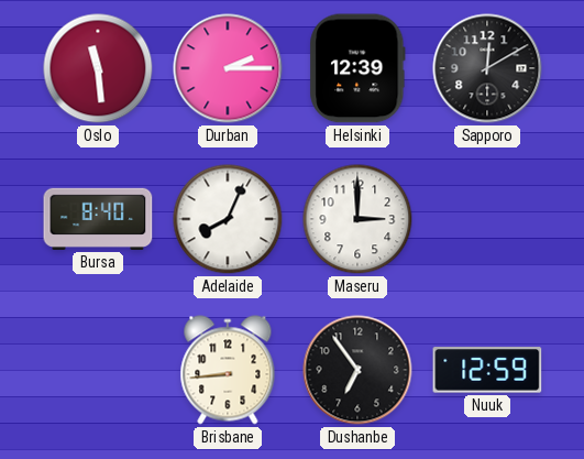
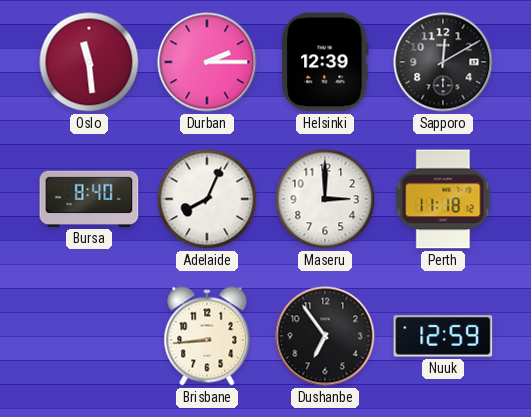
Perth: none -> 11:18 (443, 199)
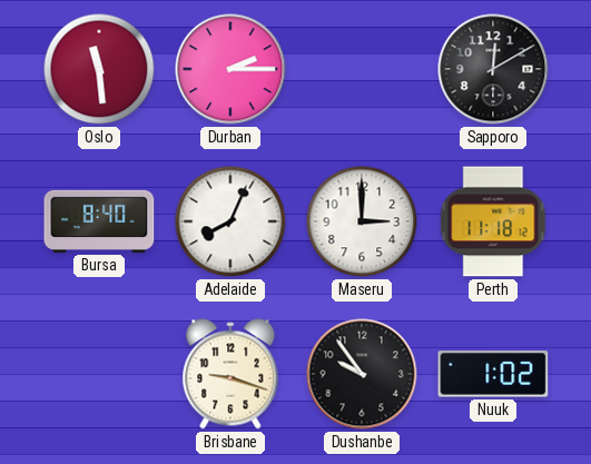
Helsinki: 12:39 -> none (325, 62)
Brisbane: 8:44 -> 9:18 (230, 374)
Dushanbe: 6:54 -> 9:54 (362, 374)
Nuuk: 12:59 -> 1:02 (493, 374)
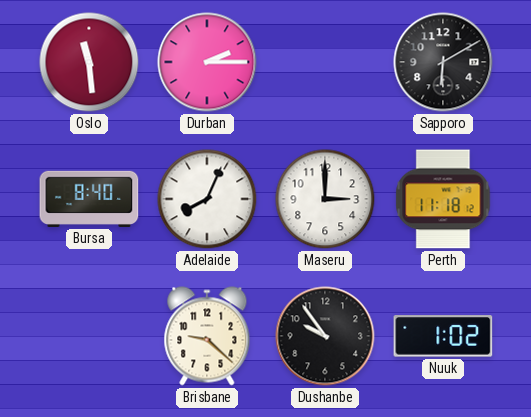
Sapporo: 12:10 -> 6:10 (443, 62)
Brisbane: 9:18 -> 9:22 (207, 336)
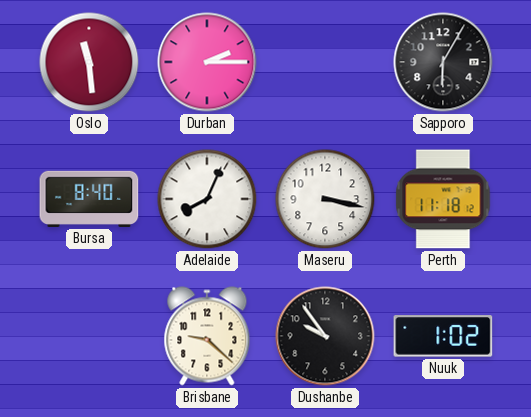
Sapporo: 6:10 -> 6:05 (443, 62)
Maseru: 3:00 -> 3:17 (325, 199)
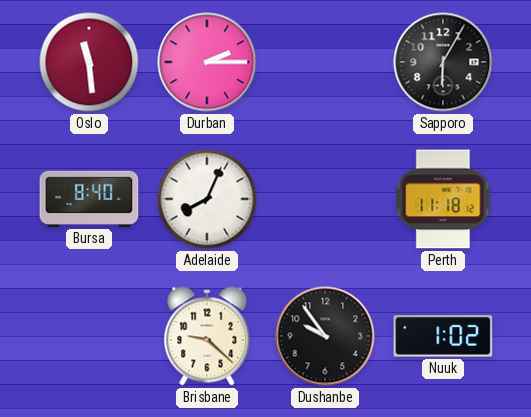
Maseru: 3:17 -> none (325, 199)
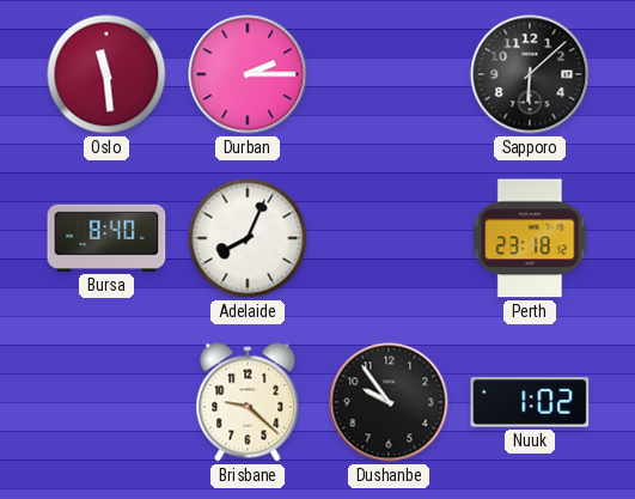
Sapporo: 6:05 -> 6:08 (530, 74)
Perth: 11:18 -> 23:18 (530, 238)
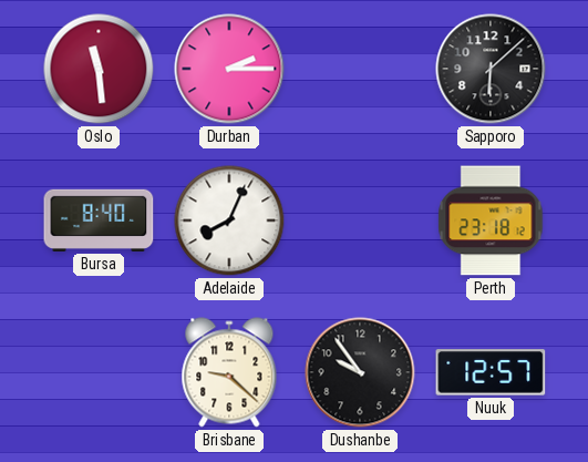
Nuuk: 1:02 -> 12:57 (491, 372)
